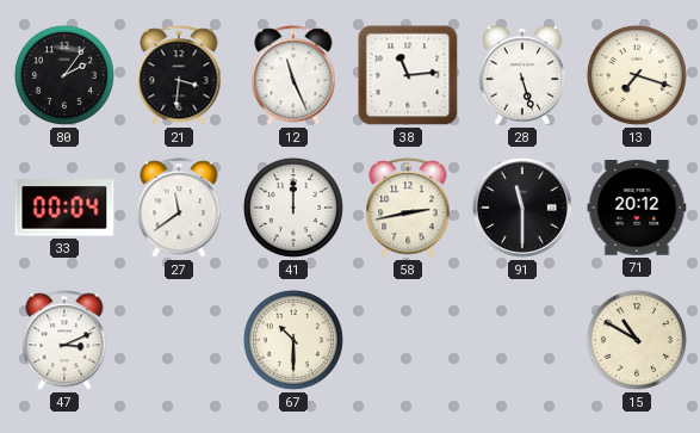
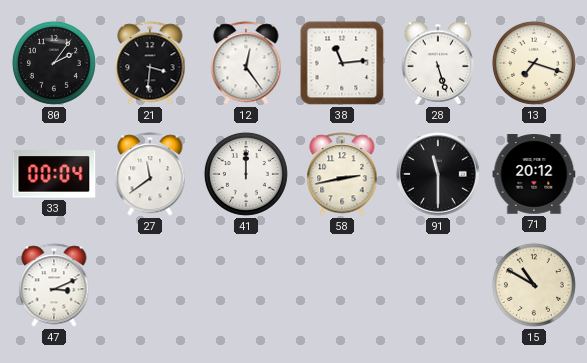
12: 11:26 -> 12:24 (246, 63)
67: 10:30 -> none (293, 340)
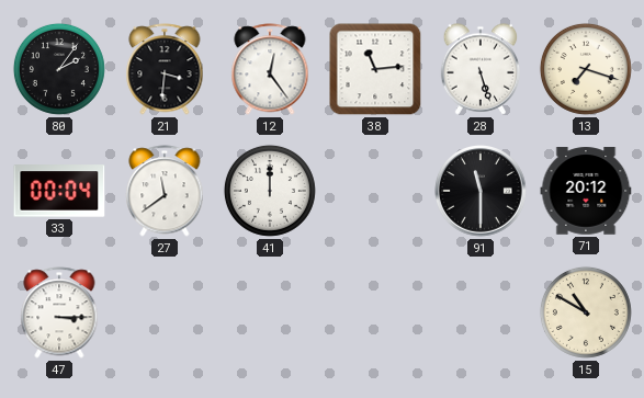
58: 2:43 -> none (342, 174)
47: 3:11 -> 3:15 (59, 312)
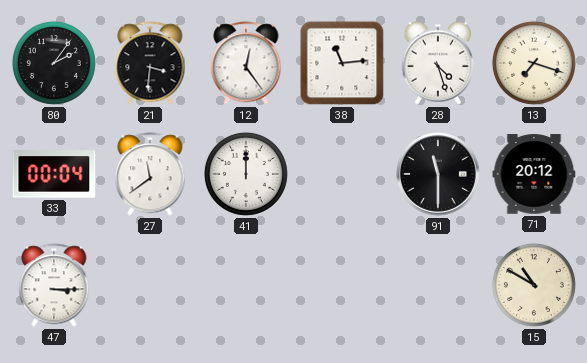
28: 5:27 -> 4:27 (438, 63)
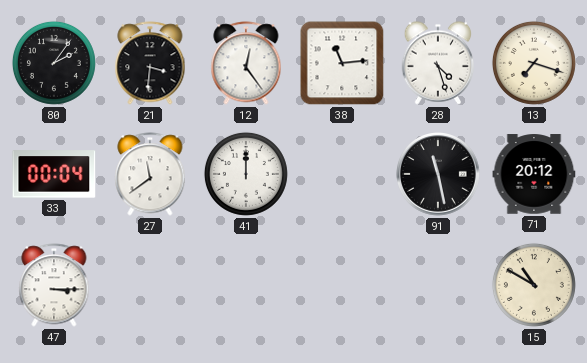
91: 11:30 -> 11:28 (439, 175)
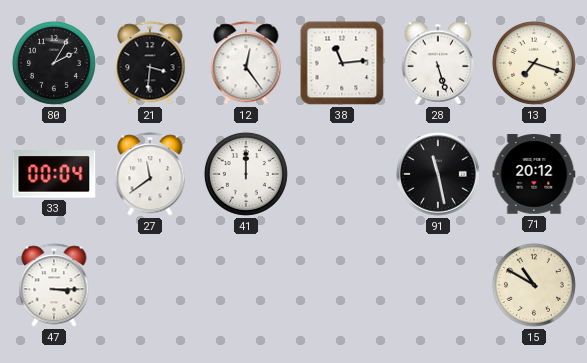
80: 2:06 -> 2:05 (54, 63)
28: 4:27 -> 5:27 (438, 63)
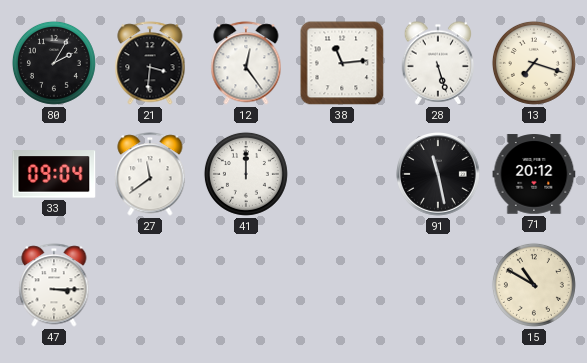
33: 00:04 -> 09:04 (54, 174)
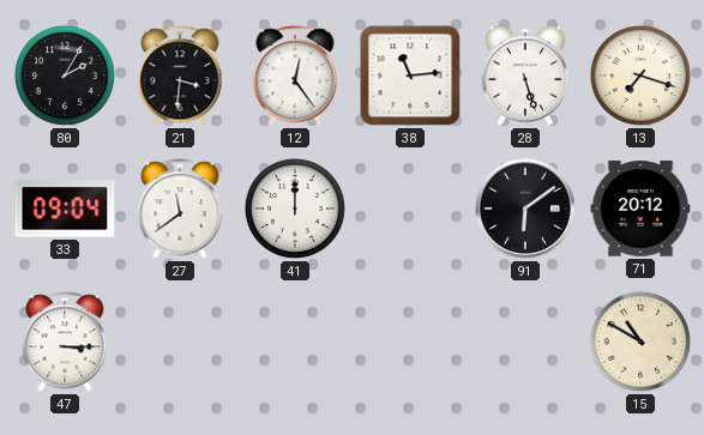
91: 11:28 -> 6:09 (527, 210)
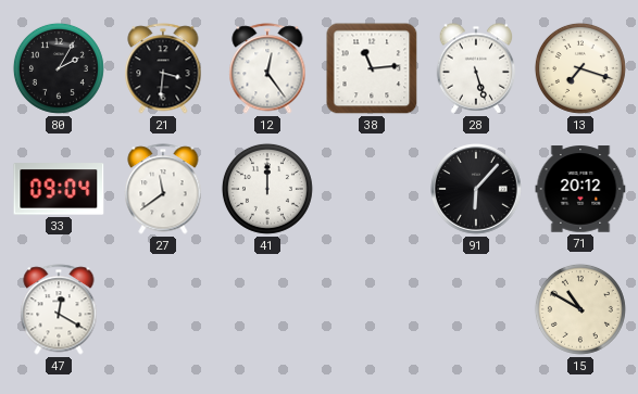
91: 6:09 -> 6:07 (477, 190)
47: 3:15 -> 12:20 (59, 309)
